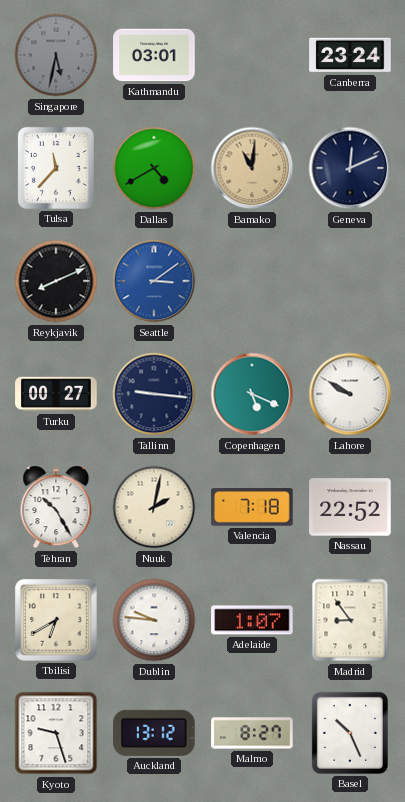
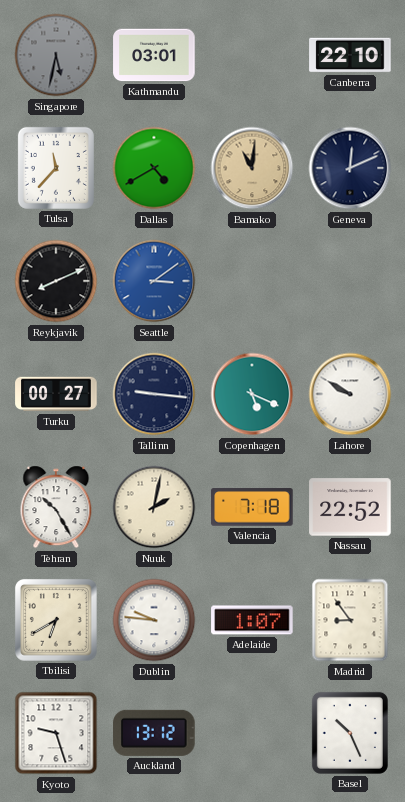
Canberra: 23:24 -> 22:10 (350, 55)
Malmo: 8:27 -> none (252, 733)
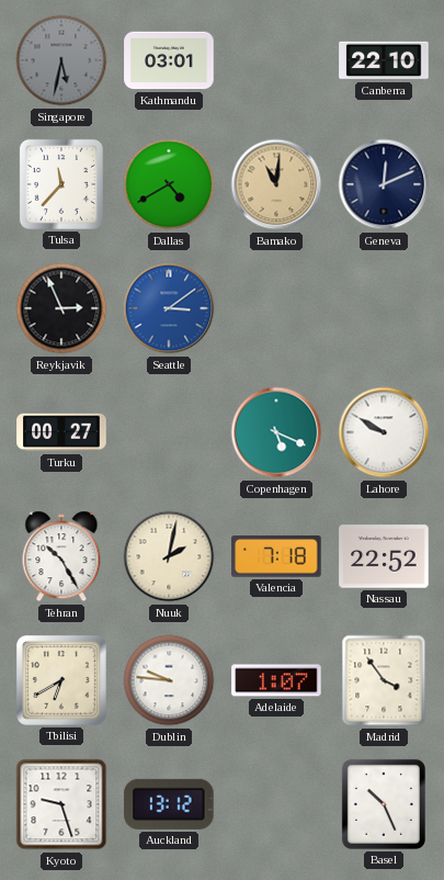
Reykjavik: 8:11 -> 2:56 (61, 308)
Tallinn: 9:16 -> none (154, 394)
Madrid: 8:54 -> 3:54 (384, 680)
